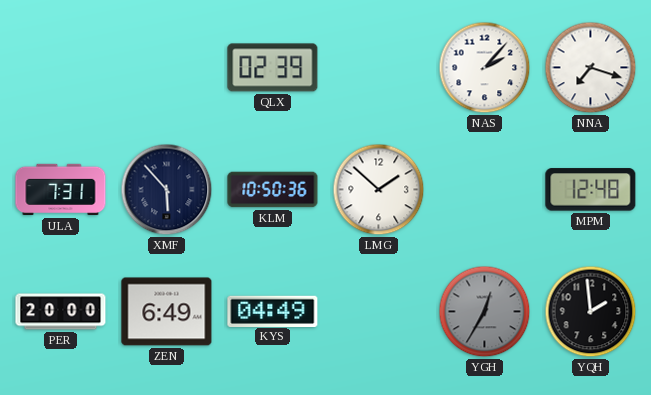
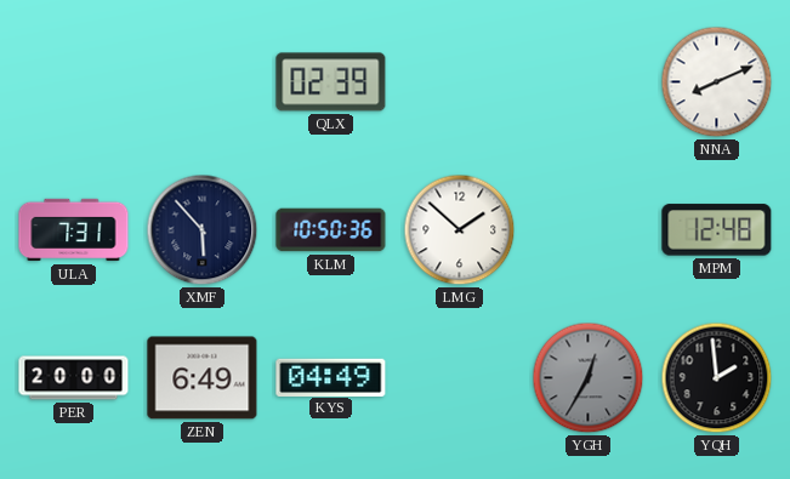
NAS: 2:07 -> none (485, 68)
NNA: 7:18 -> 8:11 (717, 82)
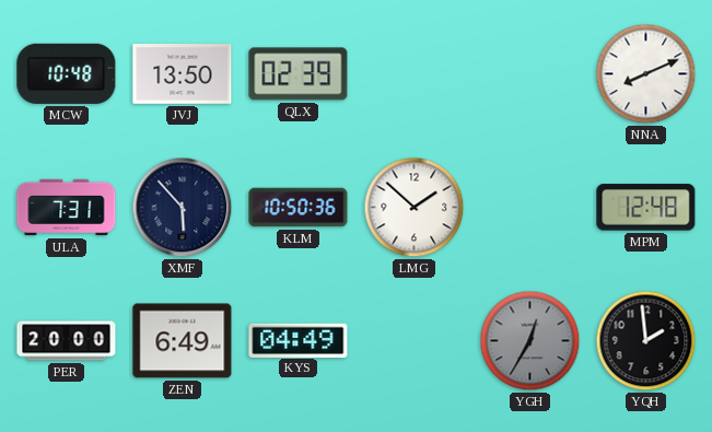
MCW: none -> 10:48 (67, 73)
JVJ: none -> 13:50 (183, 74)
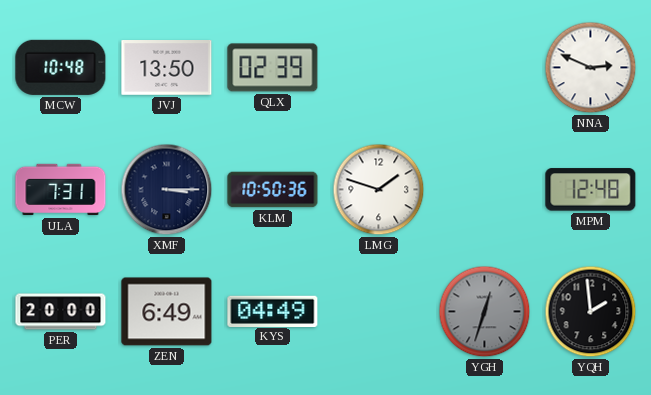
NNA: 8:11 -> 2:49 (591, 68)
XMF: 5:53 -> 3:15 (167, 190)
LMG: 1:52 -> 1:48 (379, 190)
YGH: 12:35 -> 12:33 (485, 312)
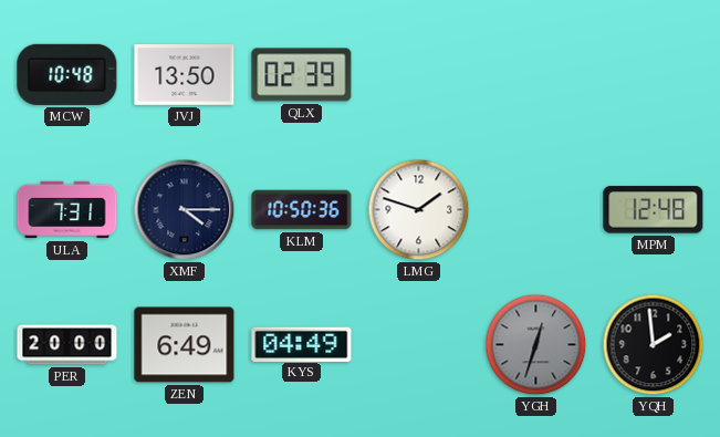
NNA: 2:49 -> none (591, 68)
XMF: 3:15 -> 4:15 (185, 210)
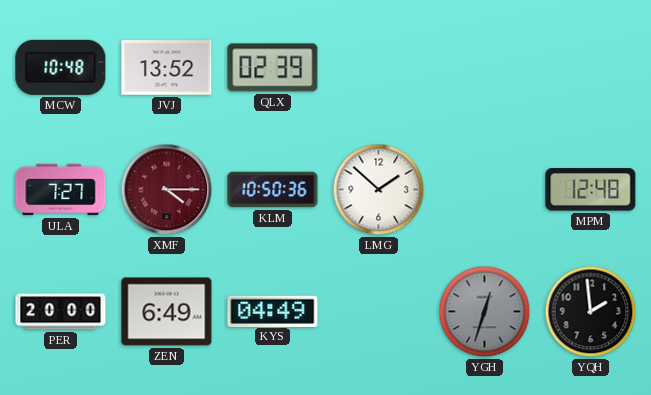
JVJ: 13:50 -> 13:52 (167, 68)
ULA: 7:31 -> 7:27 (61, 190)
XMF dial: navy -> burgundy (167, 190)
LMG: 1:48 -> 1:52 (379, 190)
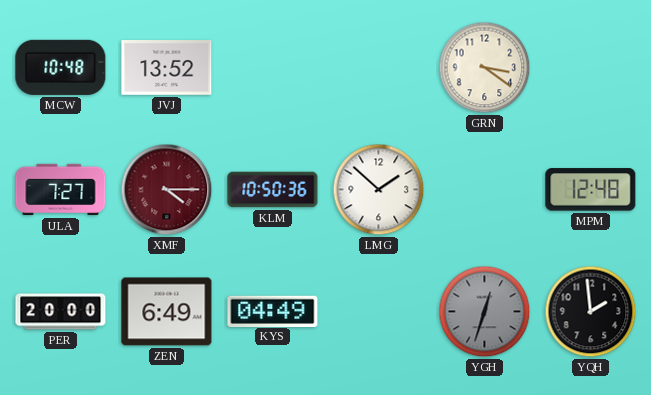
QLX: 02:39 -> none (273, 68)
GRN: none -> 3:21 (485, 68)
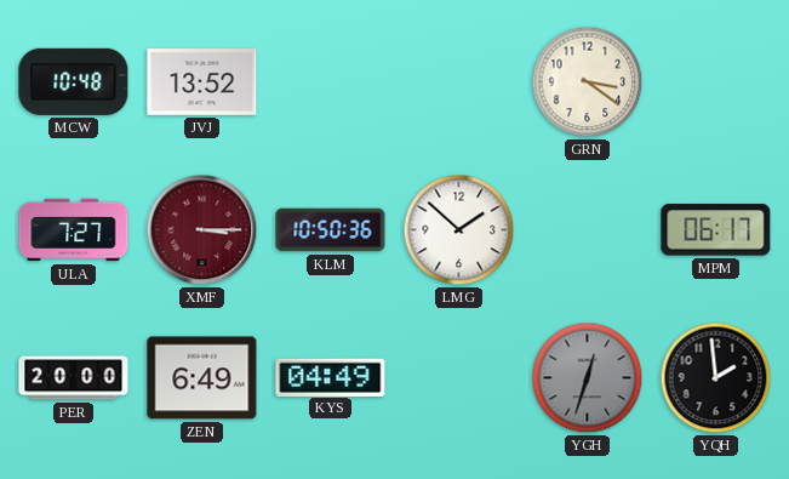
XMF: 4:15 -> 3:15 (202, 230)
MPM: 12:48 -> 06:17 (716, 230)
